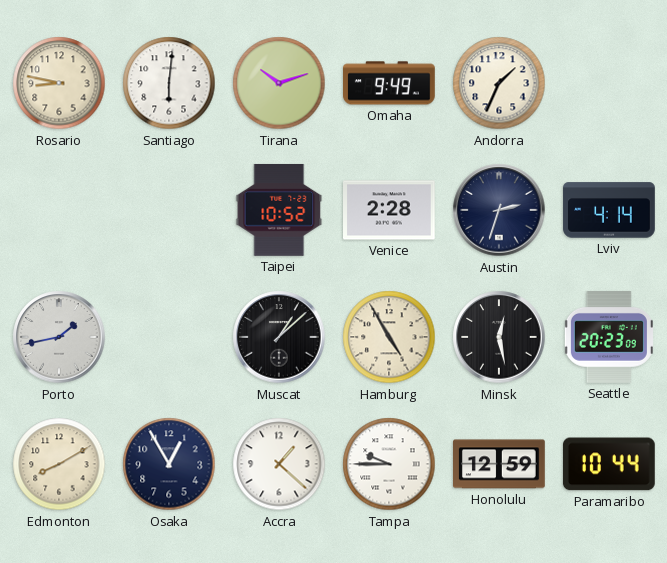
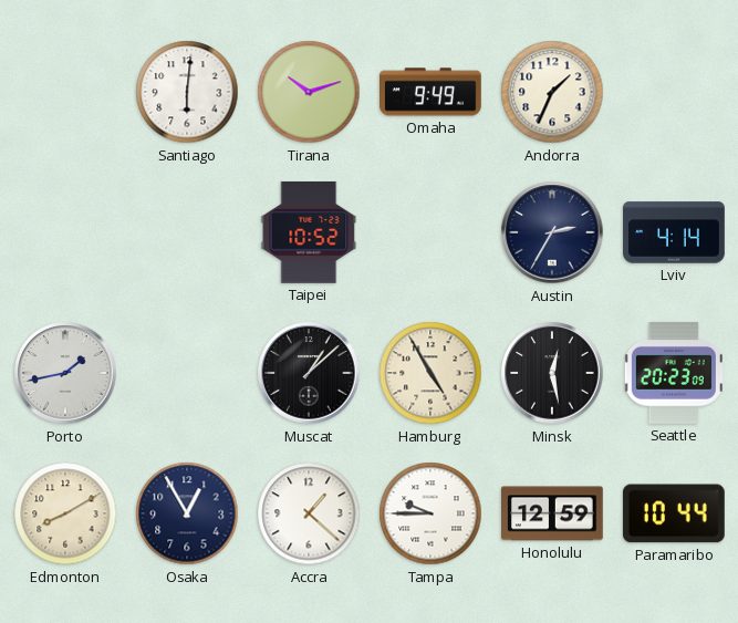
Rosario: 8:47 -> none (59, 83)
Venice: 2:28 -> none (390, 210)
Austin: 2:33 -> 2:35 (552, 232)
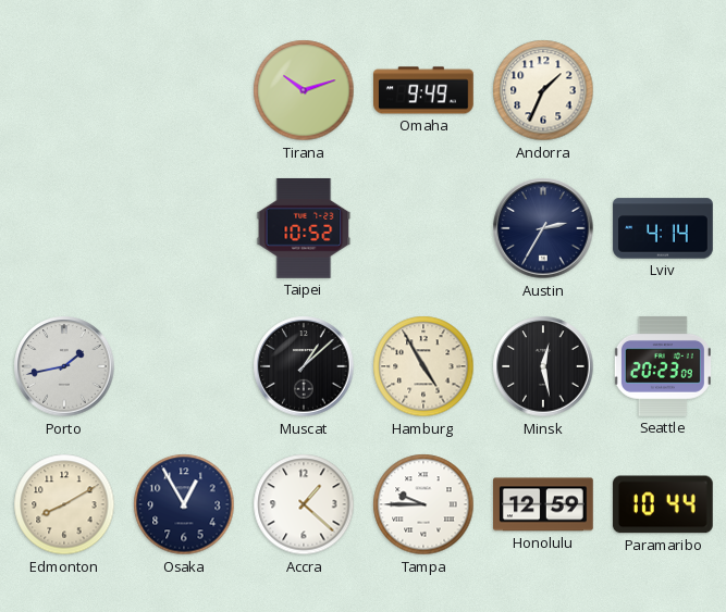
Santiago: 6:01 -> none (187, 92)
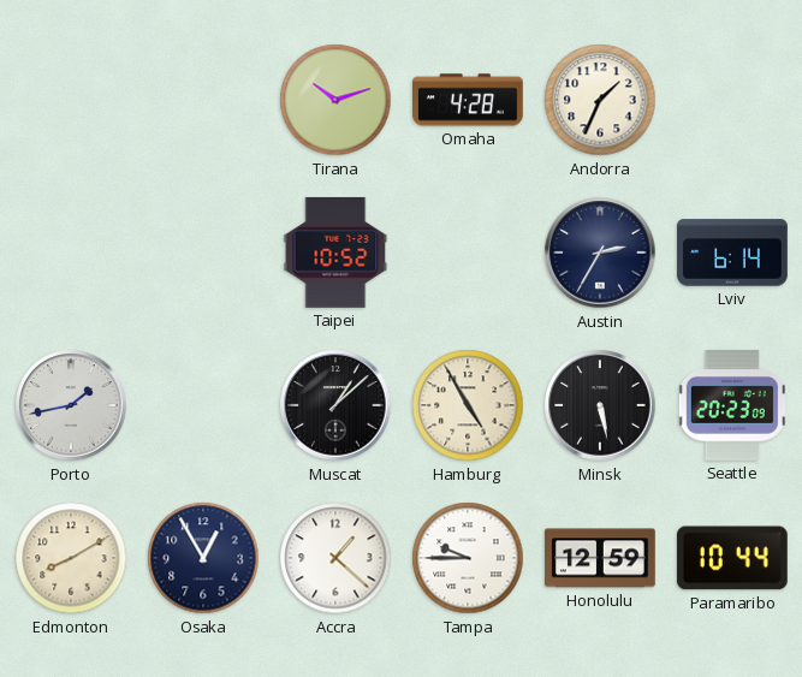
Omaha: 9:49 -> 4:28 (469, 100)
Lviv: 4:14 -> 6:14 (732, 253)
Minsk: 12:28 -> 5:28 (600, 405)
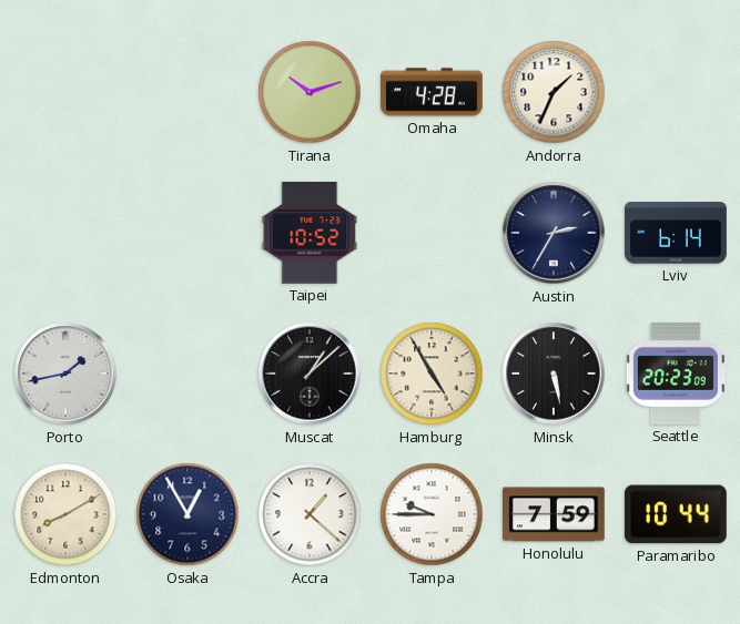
Honolulu: 12:59 -> 7:59 (555, 514)
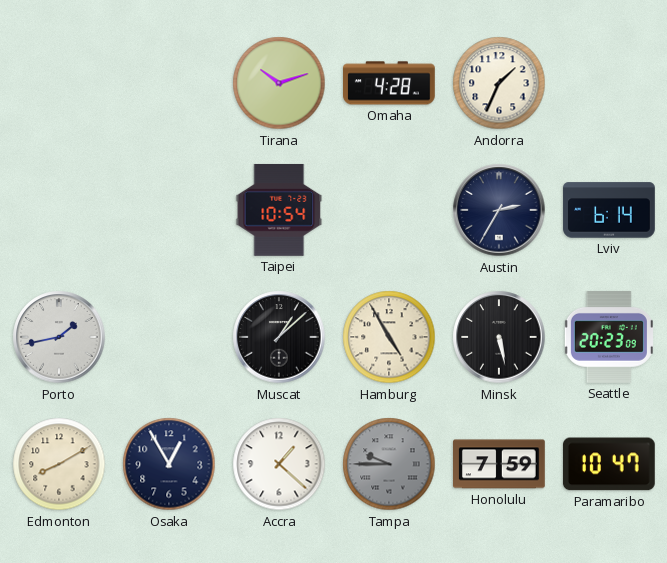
Taipei: 10:52 -> 10:54 (279, 210)
Tampa dial: white -> grey (389, 464)
Paramaribo: 10:44 -> 10:47 (609, 464)
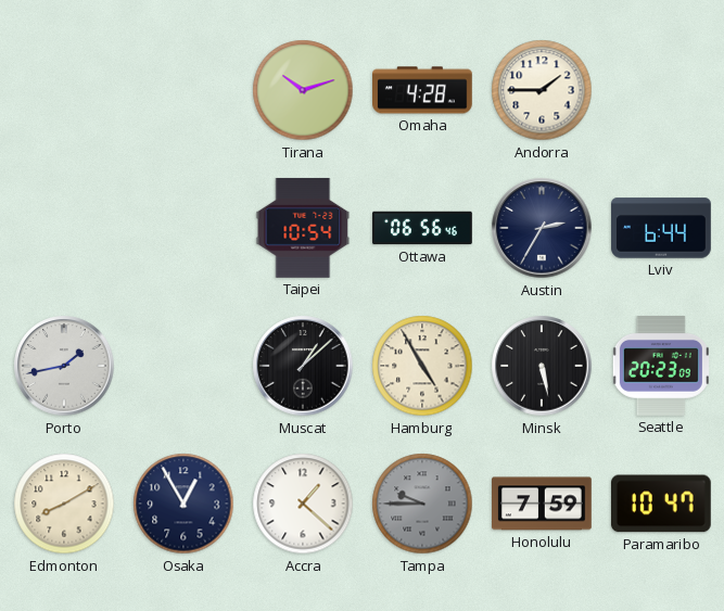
Andorra: 1:34 -> 1:45 (542, 90)
Ottawa: none -> 06:56 (422, 228)
Lviv: 6:14 -> 6:44 (661, 228)
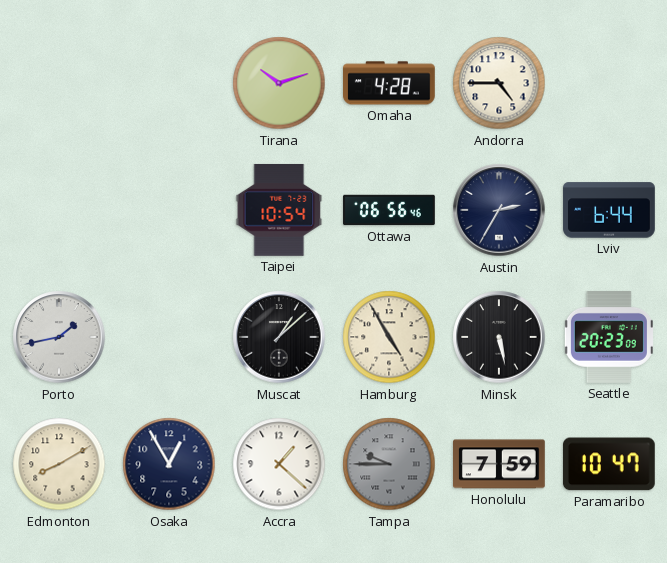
Andorra: 1:45 -> 4:45 (499, 83)
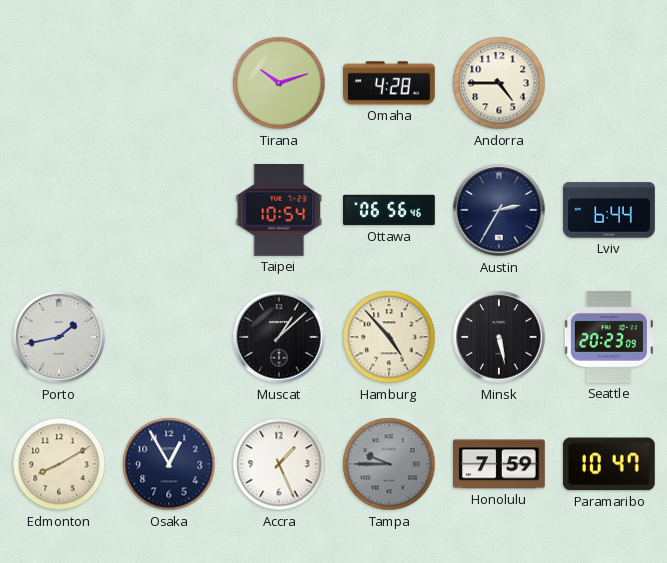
Hamburg: 4:55 -> 4:53 (389, 337)
Accra: 1:22 -> 1:26 (279, 464)
